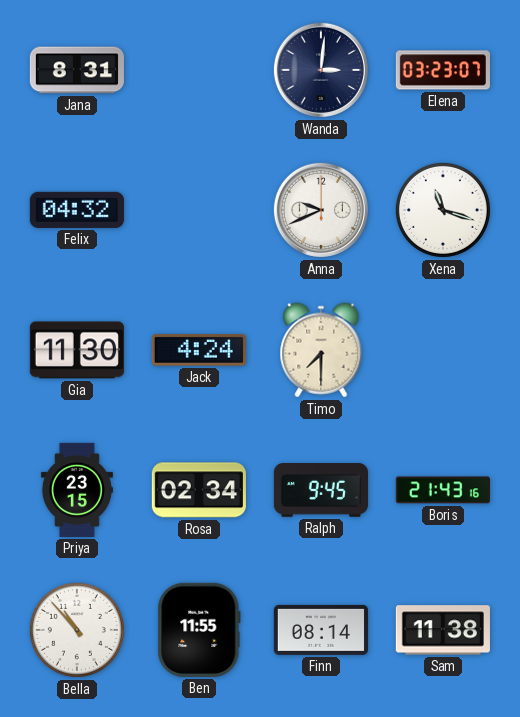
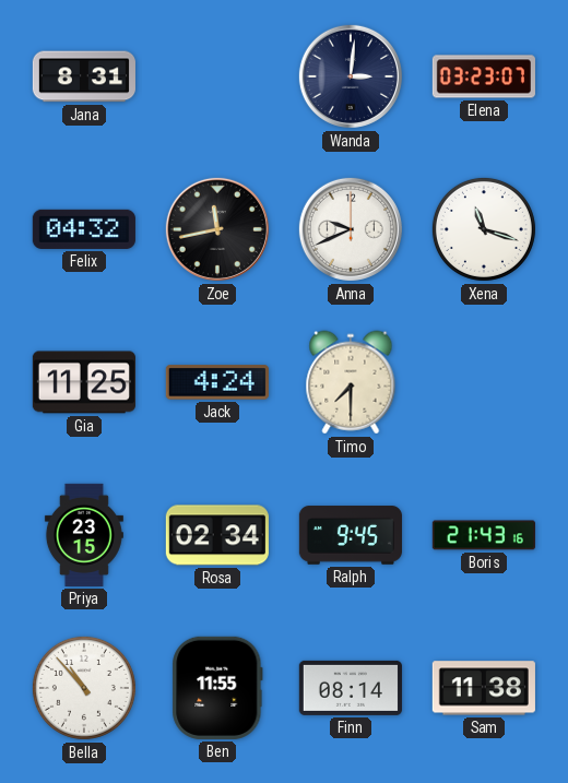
Zoe: none -> 11:43 (217, 229)
Gia: 11:30 -> 11:25 (84, 382)
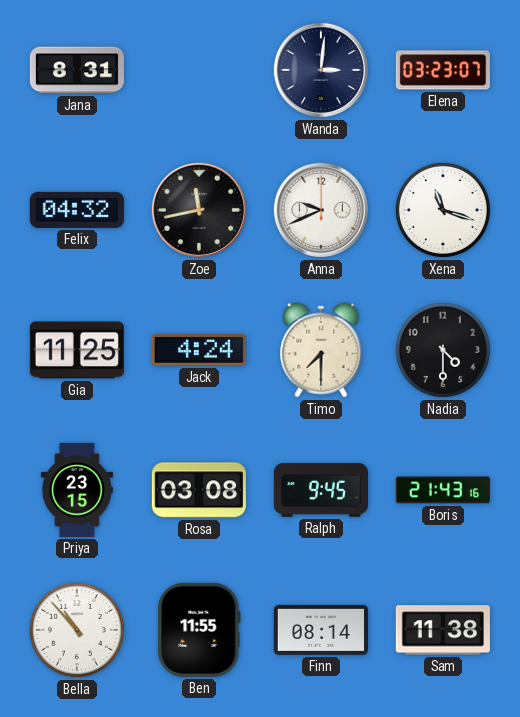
Nadia: none -> 4:30 (443, 350)
Rosa: 02:34 -> 03:08 (199, 490)
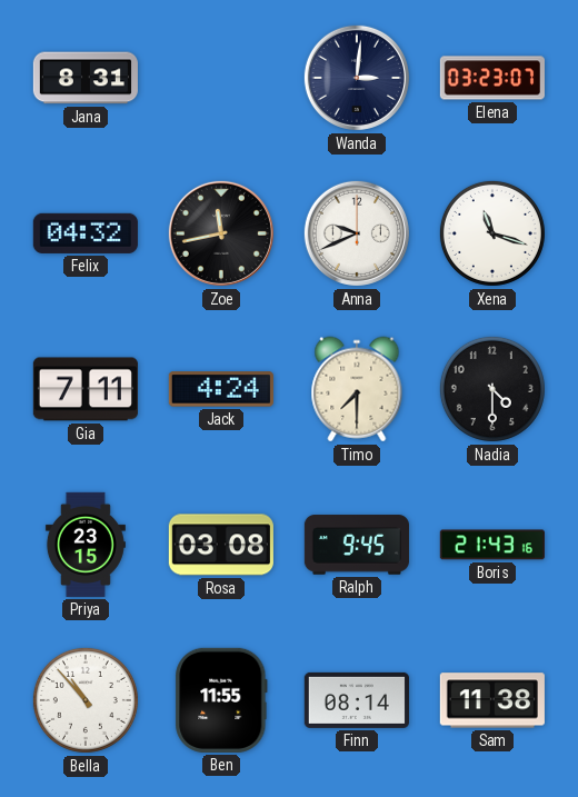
Gia: 11:25 -> 7:11 (86, 389)
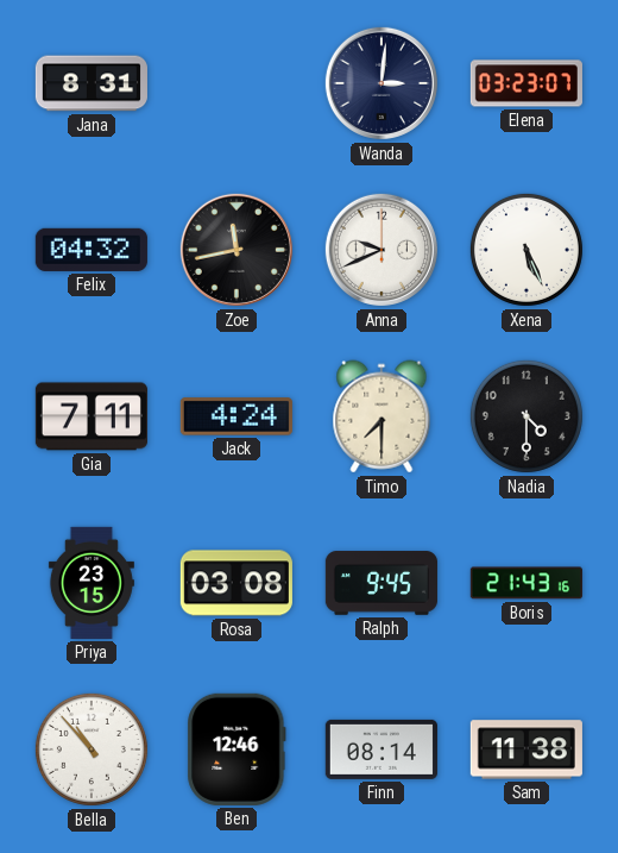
Xena: 11:18 -> 5:26 (526, 250)
Ben: 11:55 -> 12:46 (237, 749)
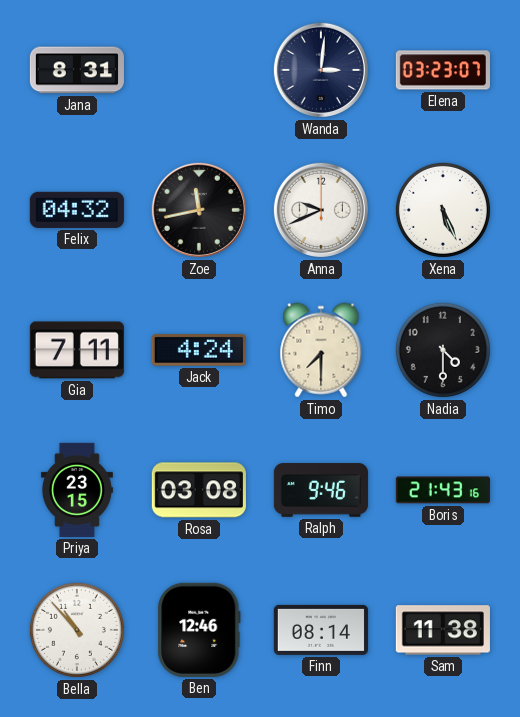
Ralph: 9:45 -> 9:46 (321, 490)
